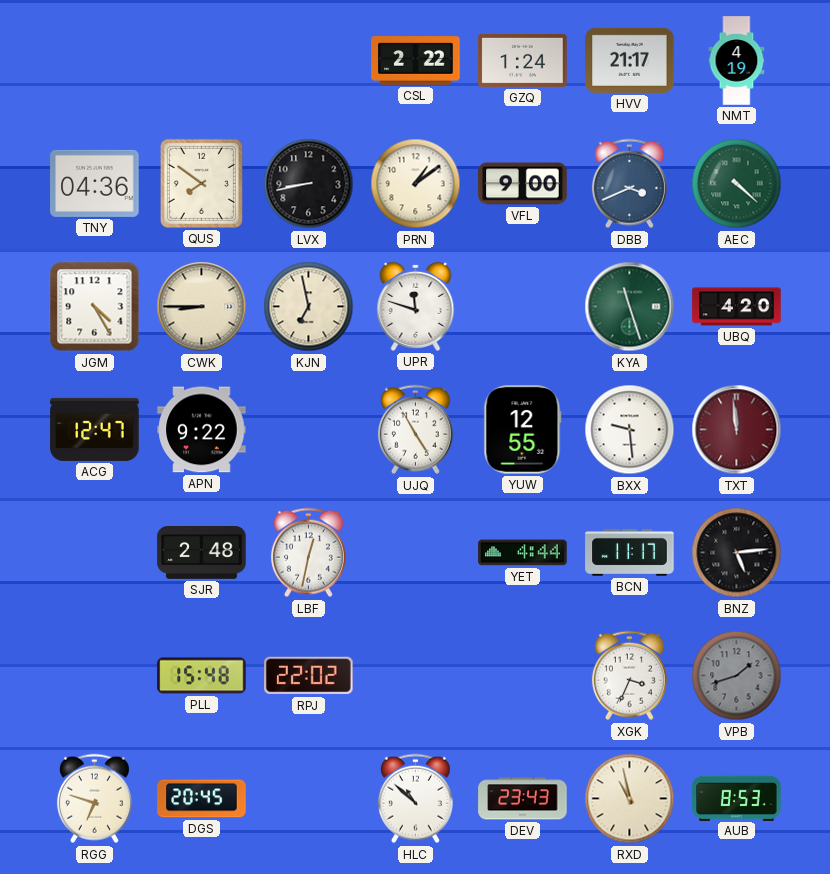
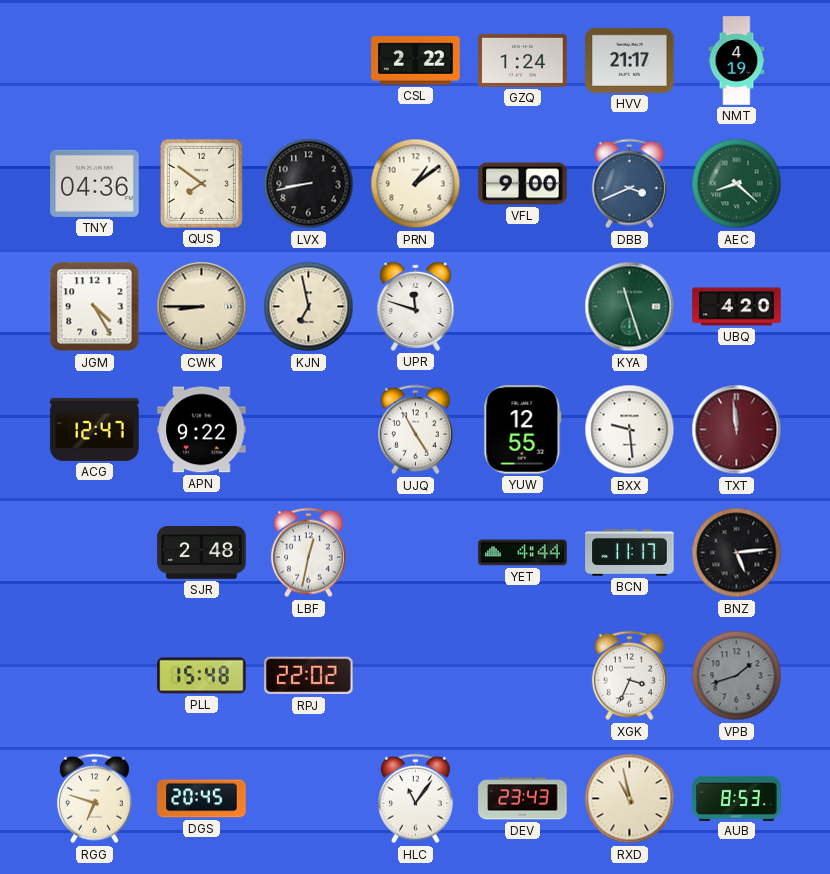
AEC: 4:22 -> 8:22 (737, 184)
HLC: 10:52 -> 11:06 (415, 799)
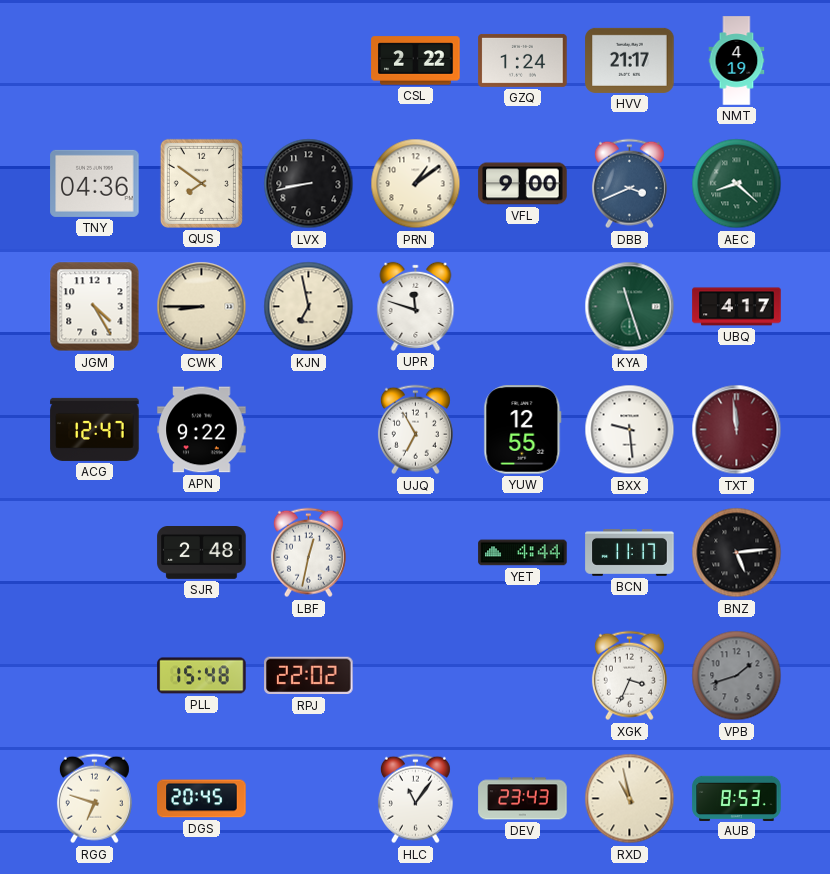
UBQ: 4:20 -> 4:17 (737, 307)
UJQ: 4:55 -> 6:55 (415, 430)
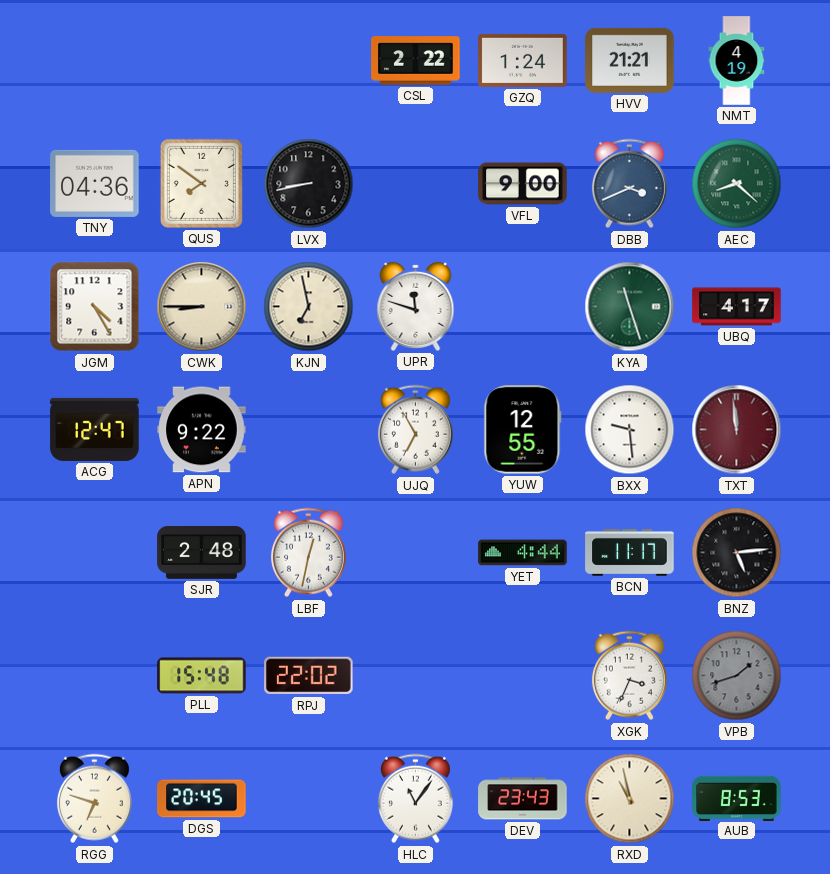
HVV: 21:17 -> 21:21 (630, 60)
PRN: 1:09 -> none (416, 184)
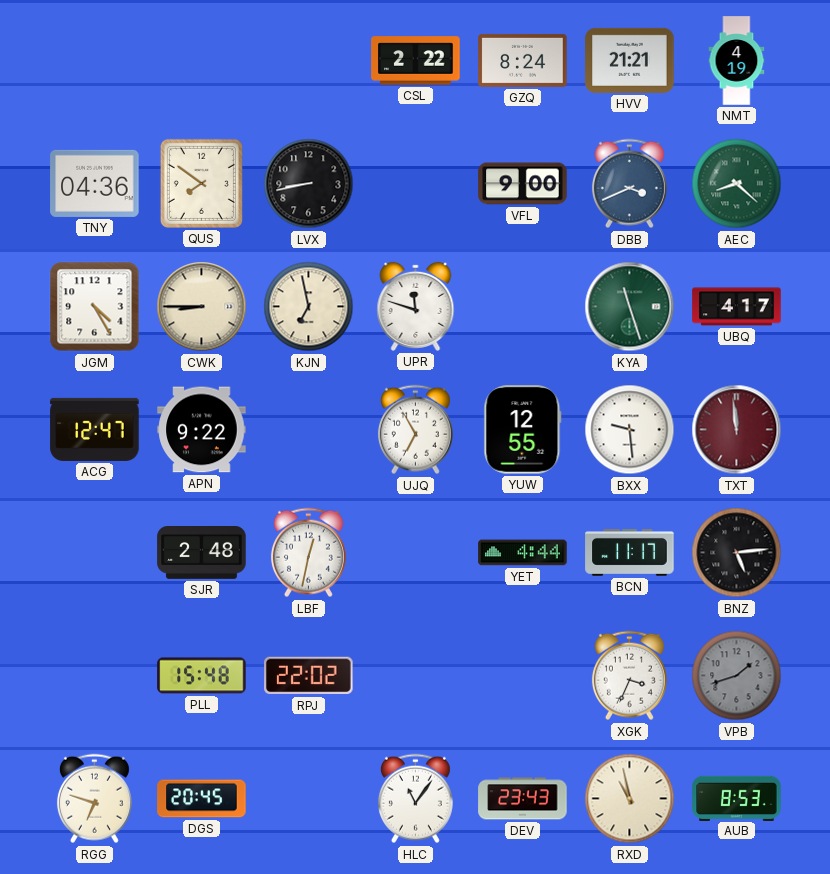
GZQ: 1:24 -> 8:24 (523, 60)
